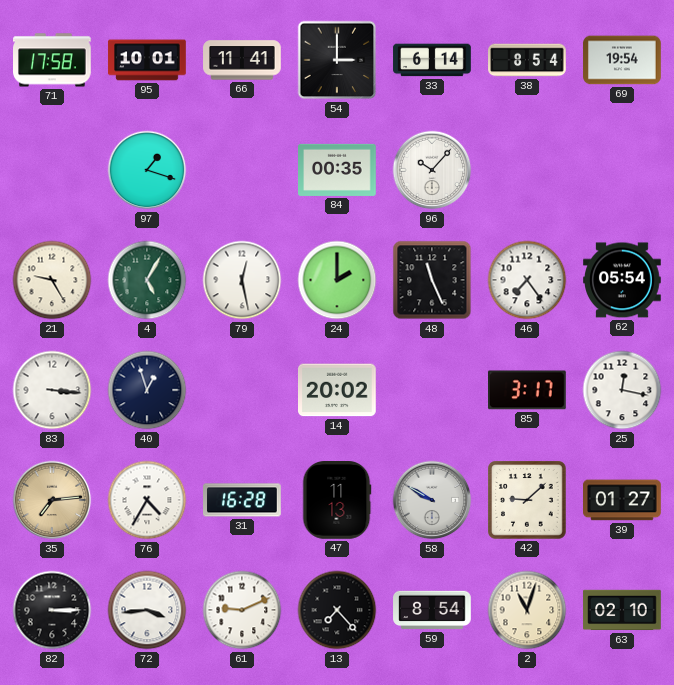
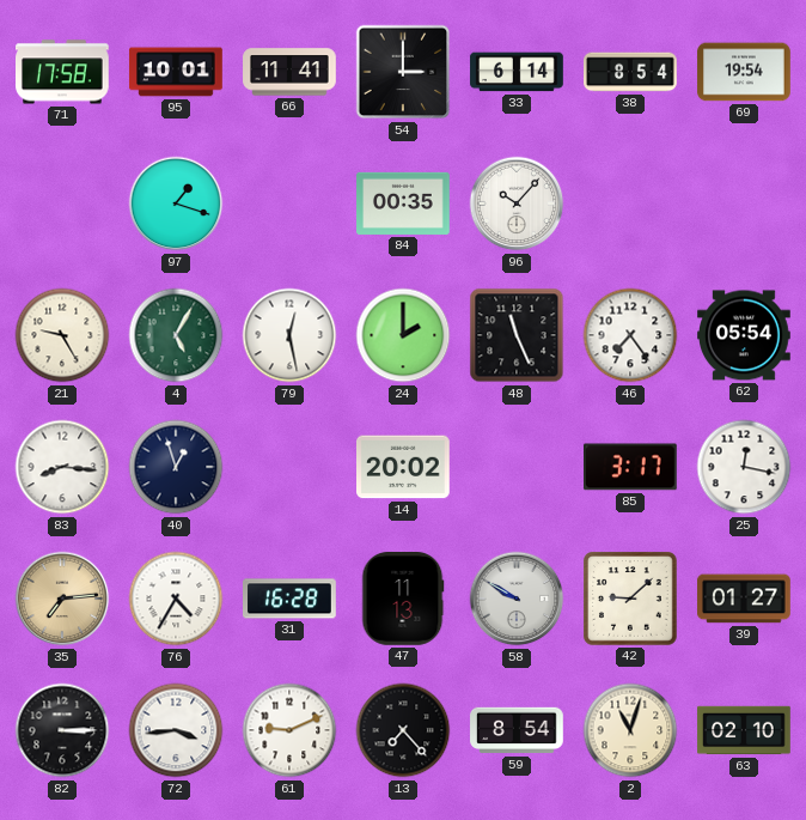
83: 3:16 -> 8:16 (62, 467)
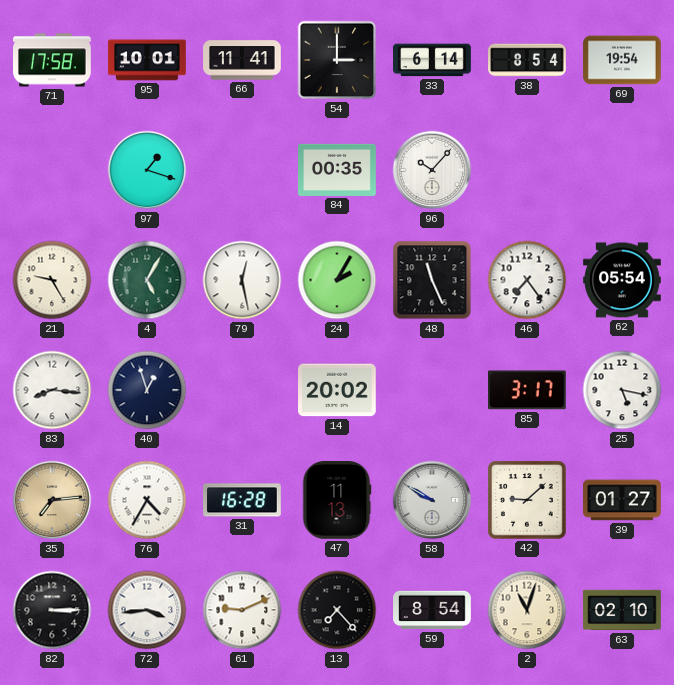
24: 2:00 -> 2:05 (337, 280)
25: 12:17 -> 5:17 (622, 390)
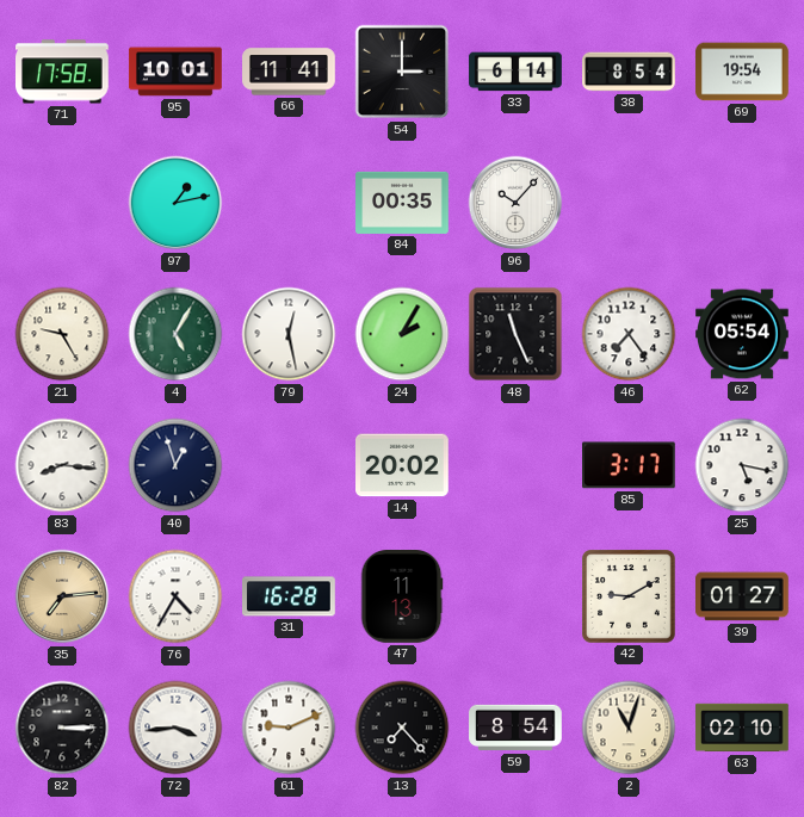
97: 1:18 -> 1:13 (175, 203)
58: 9:50 -> none (432, 500)
42: 9:08 -> 9:10 (630, 598)
